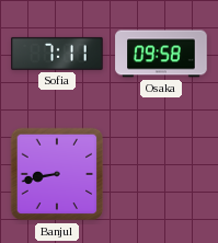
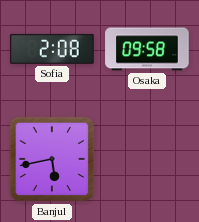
Sofia: 7:11 -> 2:08 (52, 49)
Banjul: 8:43 -> 5:43 (52, 159)
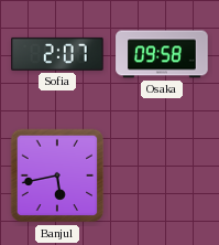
Sofia: 2:08 -> 2:07 (57, 54)
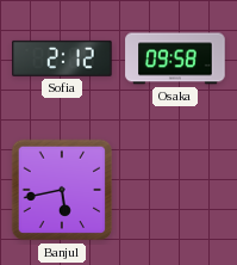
Sofia: 2:07 -> 2:12 (62, 58)
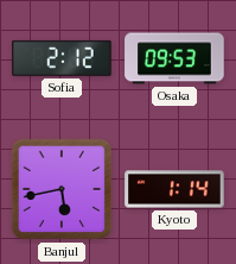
Osaka: 09:58 -> 09:53 (174, 58)
Kyoto: none -> 1:14 (174, 189)
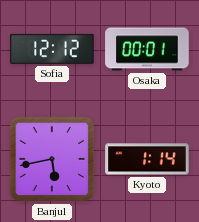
Sofia: 2:12 -> 12:12 (52, 49)
Osaka: 09:53 -> 00:01 (147, 49)
